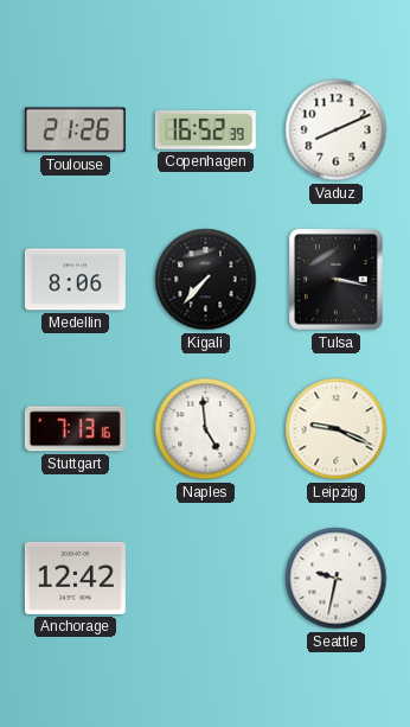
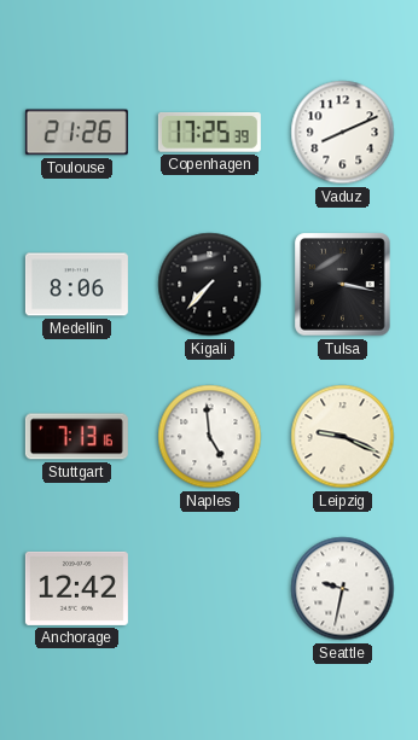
Copenhagen: 16:52 -> 17:25 (209, 133)
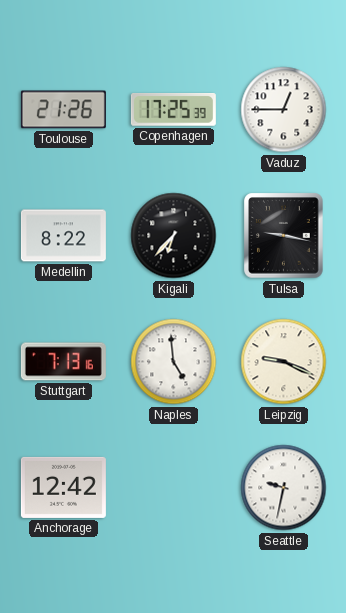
Vaduz: 8:11 -> 12:45 (284, 110)
Medellin: 8:06 -> 8:22 (63, 236)
Kigali: 7:37 -> 6:37 (174, 236)
Tulsa: 3:17 -> 9:17 (284, 236)
